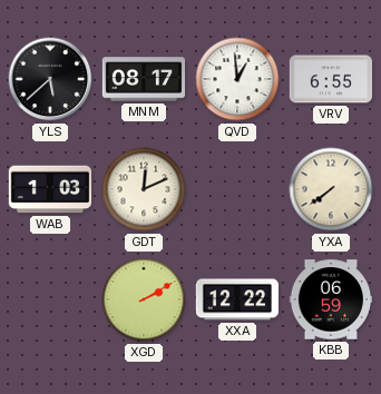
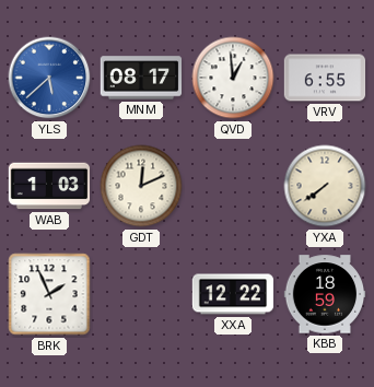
YLS dial: black -> blue (49, 78)
BRK: none -> 1:56 (49, 294)
XGD: 2:10 -> none (144, 299)
KBB: 06:59 -> 18:59 (325, 294)
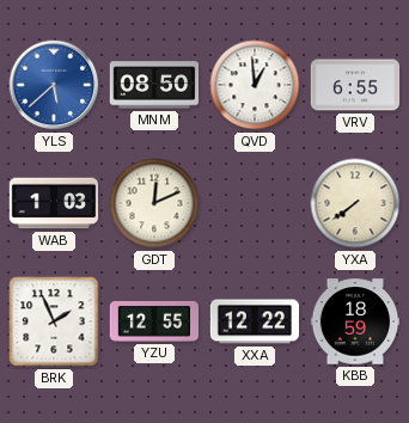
MNM: 08:17 -> 08:50 (154, 85)
YZU: none -> 12:55 (153, 321)
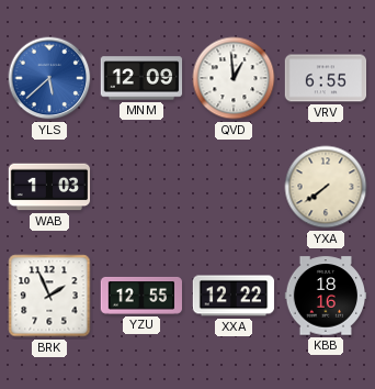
MNM: 08:50 -> 12:09 (141, 78)
GDT: 12:11 -> none (154, 203)
KBB: 18:59 -> 18:16 (326, 296)
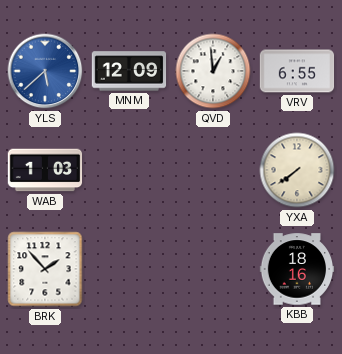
BRK: 1:56 -> 1:53 (45, 269)
YZU: 12:55 -> none (140, 296)
XXA: 12:22 -> none (234, 296)
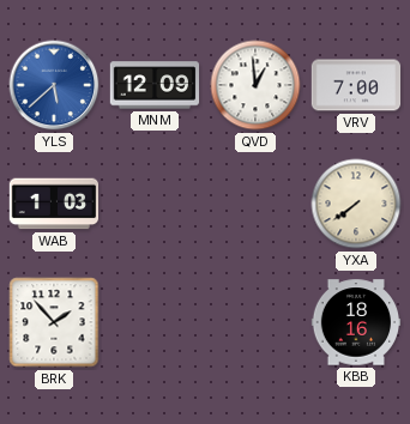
VRV: 6:55 -> 7:00 (356, 85)
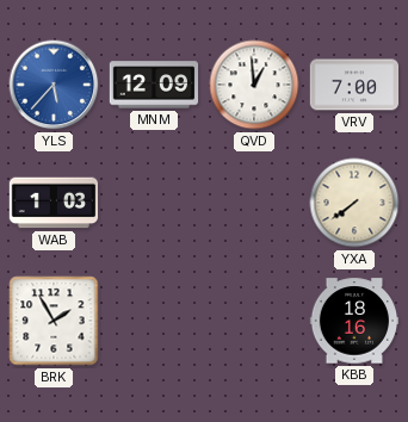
YLS: 5:38 -> 5:37 (54, 85)
BRK: 1:53 -> 1:55 (54, 321)
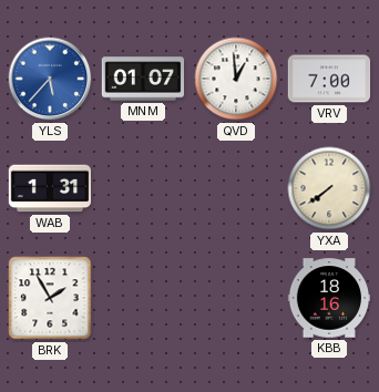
MNM: 12:09 -> 01:07 (143, 79)
WAB: 1:03 -> 1:31 (50, 188)
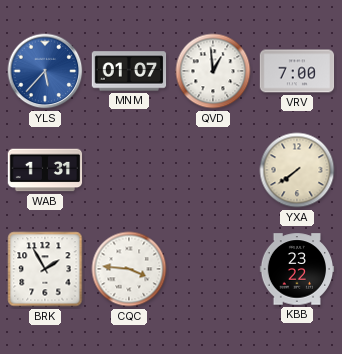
CQC: none -> 3:46 (129, 269)
KBB: 18:16 -> 23:22 (297, 269)
